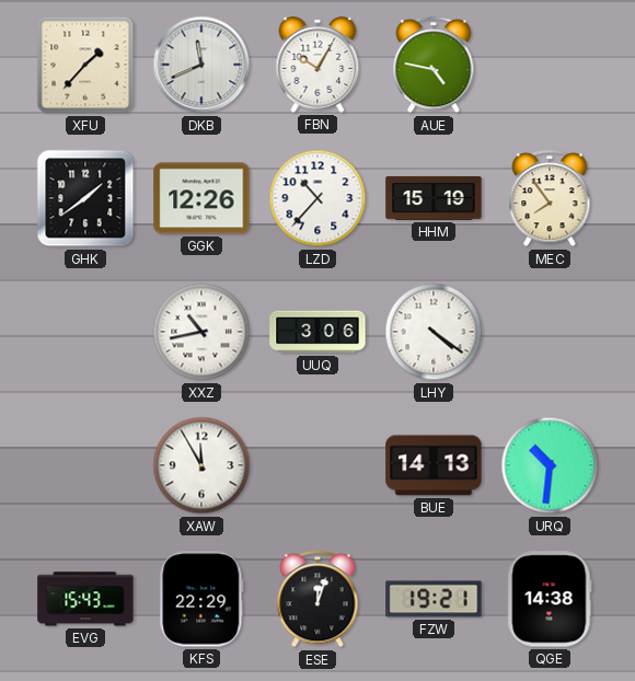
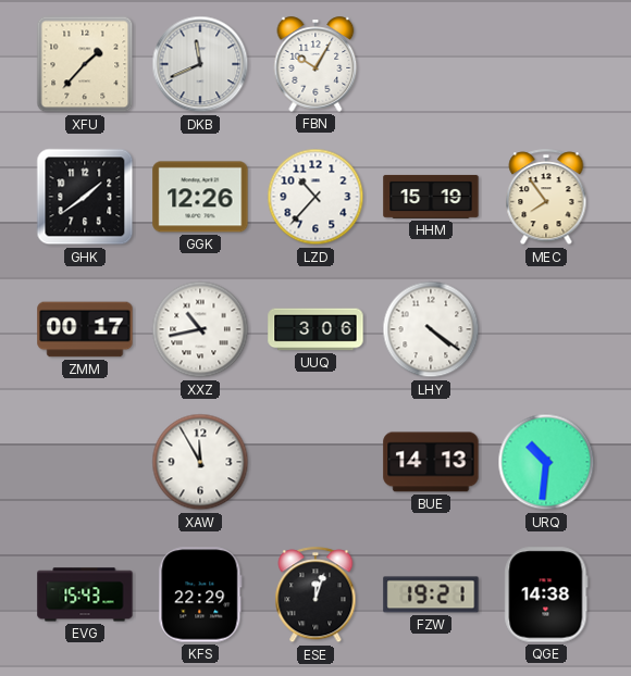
AUE: 4:47 -> none (434, 66)
ZMM: none -> 00:17 (85, 329)
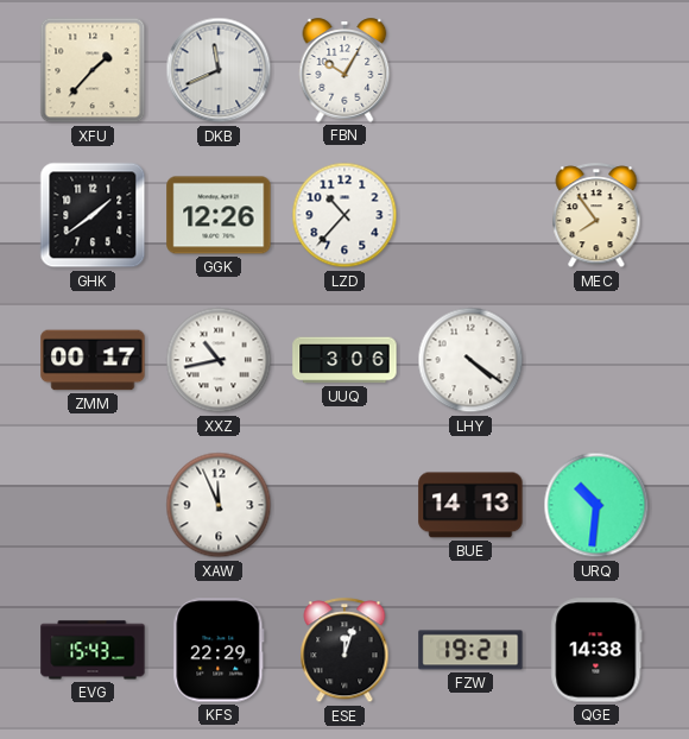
HHM: 15:19 -> none (431, 197)
XAW: 11:55 -> 11:56 (219, 505)
